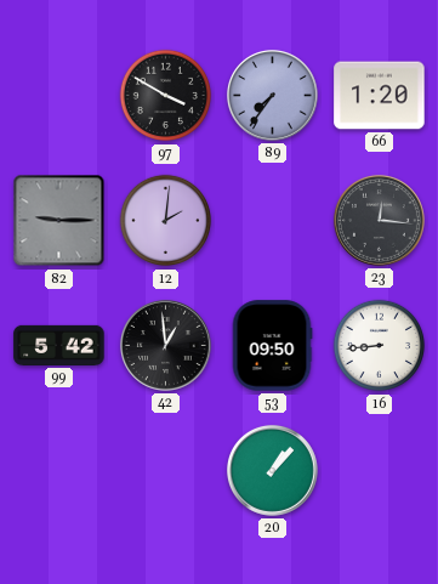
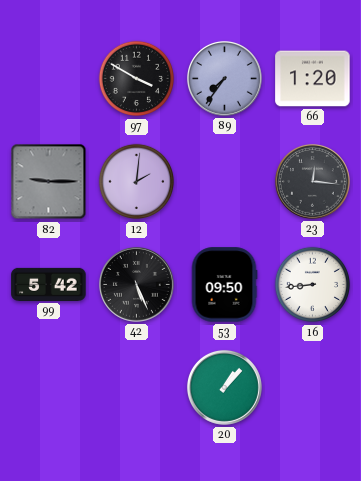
42: 12:59 -> 5:26 (136, 284)
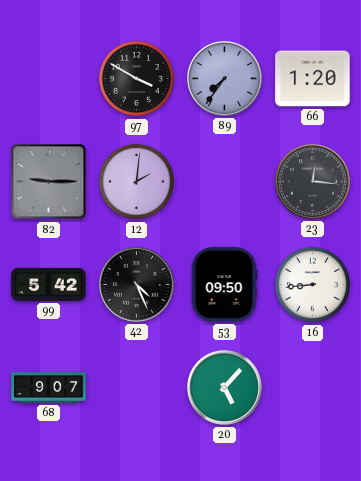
42: 5:26 -> 4:26 (136, 284)
68: none -> 9:07 (49, 388)
20: 1:07 -> 5:07 (224, 387)
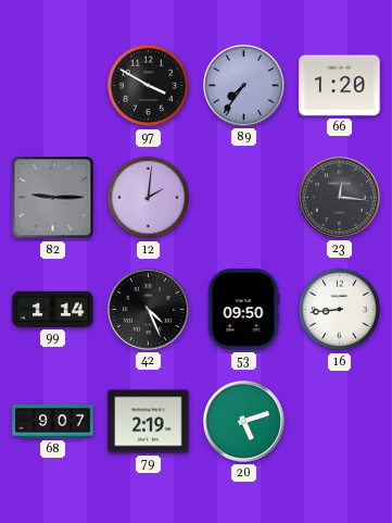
99: 5:42 -> 1:14 (53, 309)
79: none -> 2:19 (149, 422)
20: 5:07 -> 5:12 (243, 421)
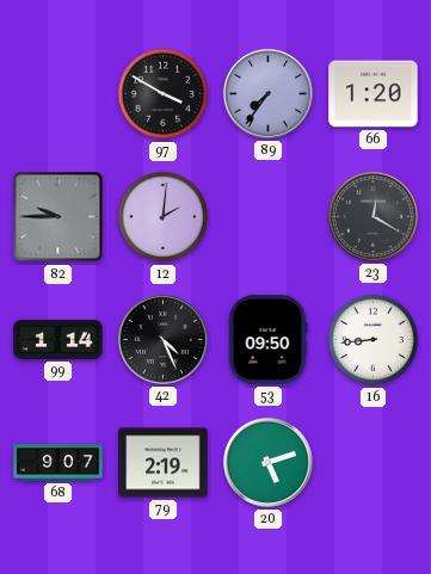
82: 9:15 -> 9:45 (59, 217)
23: 12:16 -> 12:20 (372, 216)
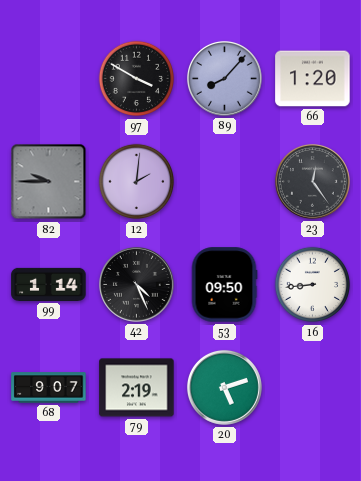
89: 7:36 -> 8:07 (224, 78)
23: 12:20 -> 12:24 (312, 181)
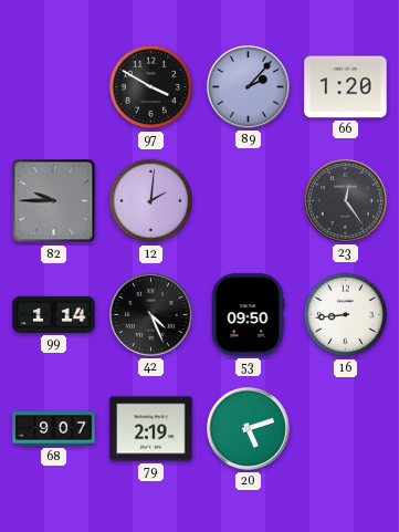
89: 8:07 -> 2:07 (248, 86)
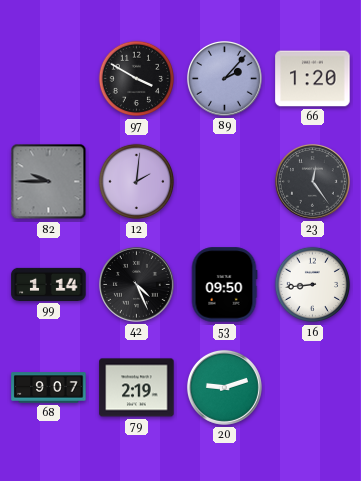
20: 5:12 -> 9:12 (224, 387)
